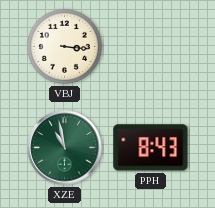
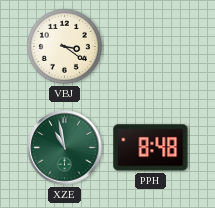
VBJ: 3:16 -> 3:21 (64, 46)
PPH: 8:43 -> 8:48 (151, 148)
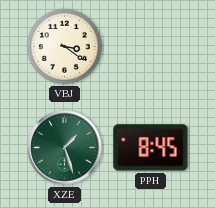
XZE: 10:58 -> 1:27 (65, 148)
PPH: 8:48 -> 8:45 (151, 148)
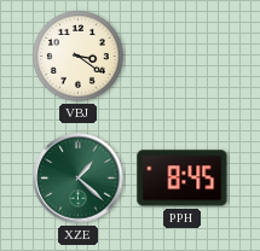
XZE: 1:27 -> 1:22 (79, 179)
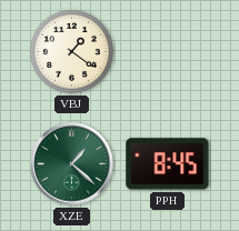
VBJ: 3:21 -> 1:21 (71, 51)
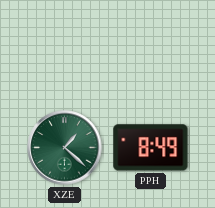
VBJ: 1:21 -> none (71, 51)
PPH: 8:45 -> 8:49 (151, 148)
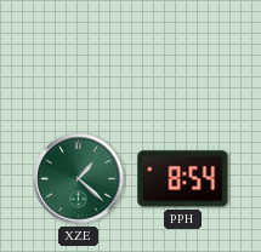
PPH: 8:49 -> 8:54 (183, 179)
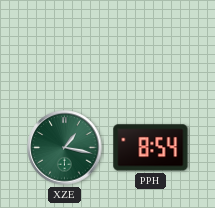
XZE: 1:22 -> 1:17 (65, 148)
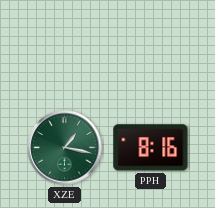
PPH: 8:54 -> 8:16 (151, 148)
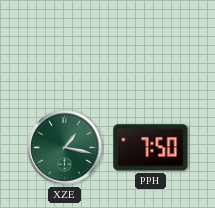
PPH: 8:16 -> 7:50 (151, 148)
